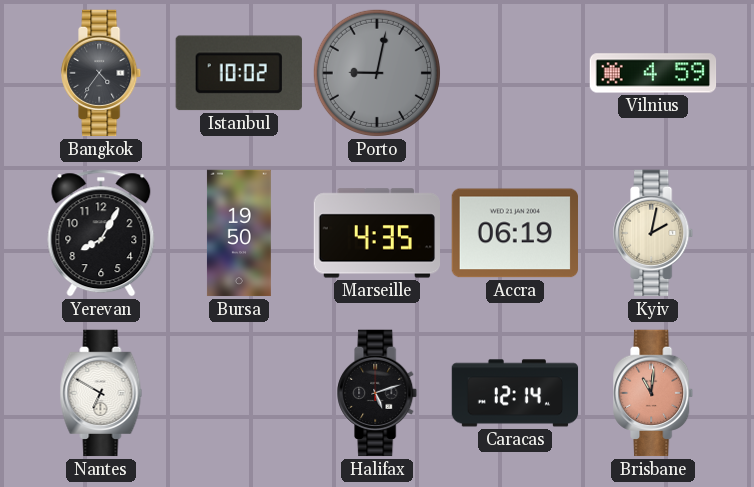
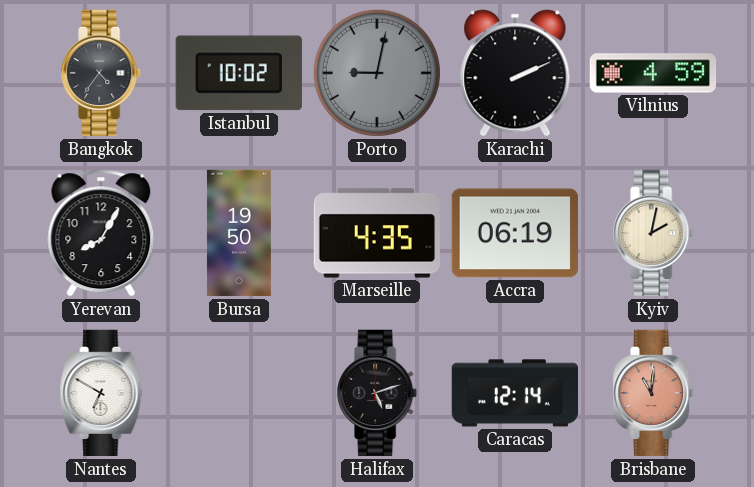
Karachi: none -> 2:11 (515, 73)
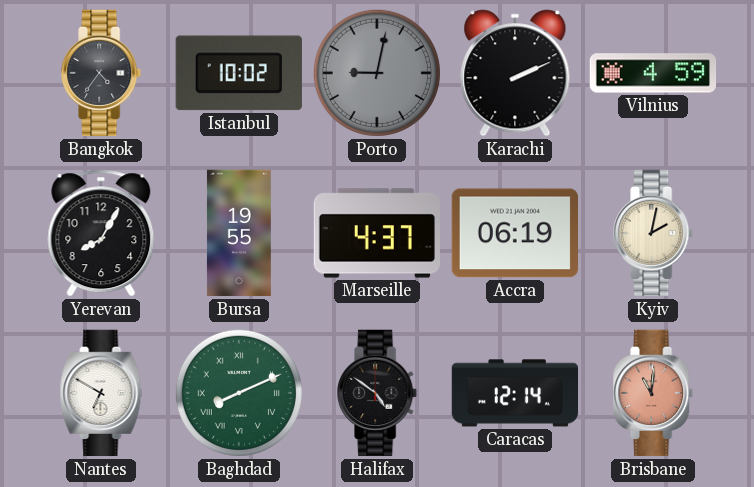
Bursa: 19:50 -> 19:55 (239, 233)
Marseille: 4:35 -> 4:37 (376, 233)
Baghdad: none -> 8:11 (239, 393)
Halifax: 5:12 -> 4:51 (378, 393)
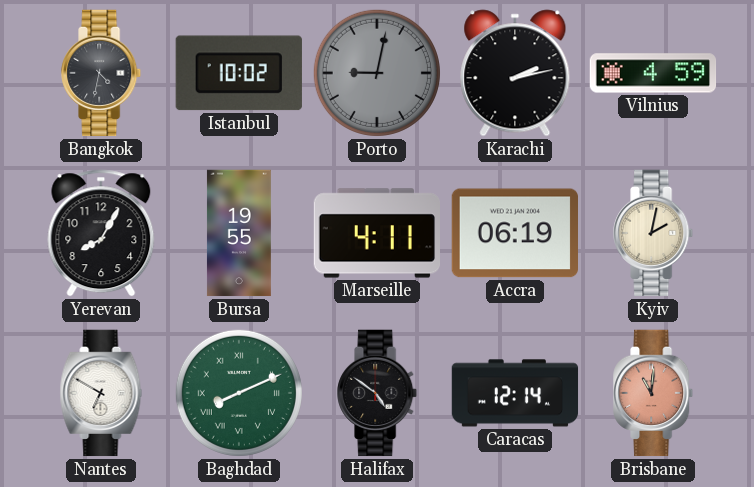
Bangkok: 4:36 -> 4:32 (102, 73)
Karachi: 2:11 -> 2:13 (515, 73)
Marseille: 4:37 -> 4:11 (376, 233)
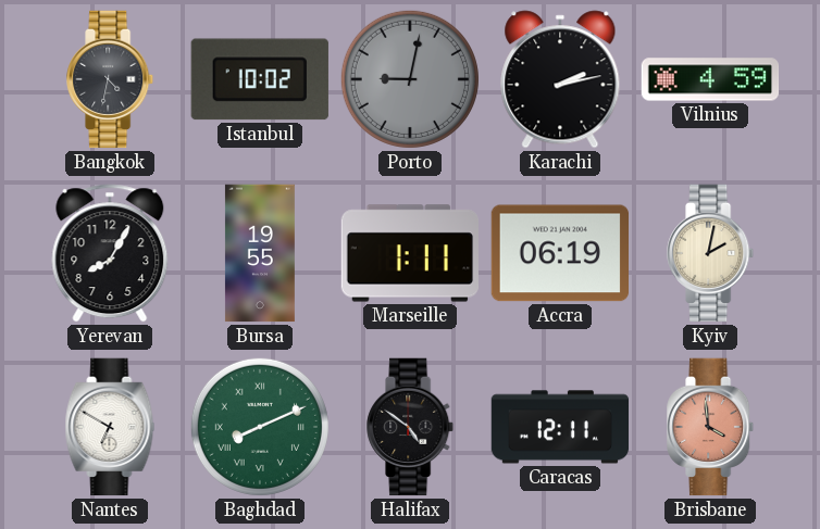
Marseille: 4:11 -> 1:11 (409, 253)
Caracas: 12:14 -> 12:11 (560, 427)
Brisbane: 11:01 -> 3:59 (711, 427)
